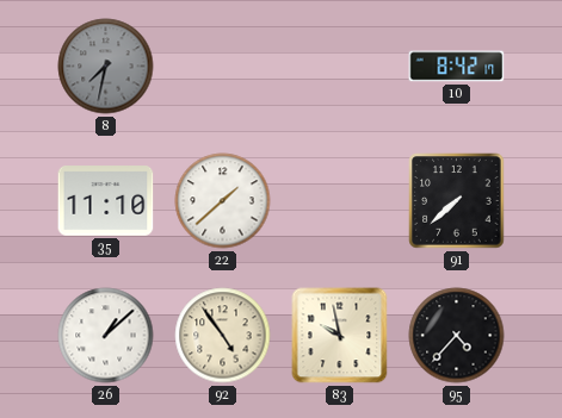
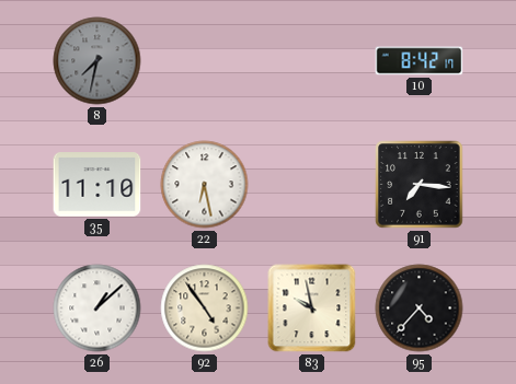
22: 1:38 -> 6:28 (205, 185)
91: 7:38 -> 7:16 (420, 185)
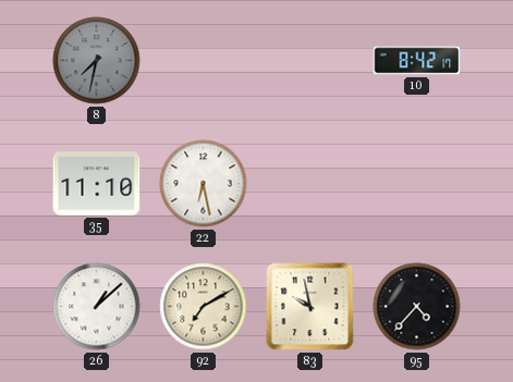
91: 7:16 -> none (420, 185)
92: 4:54 -> 7:10 (204, 307)
